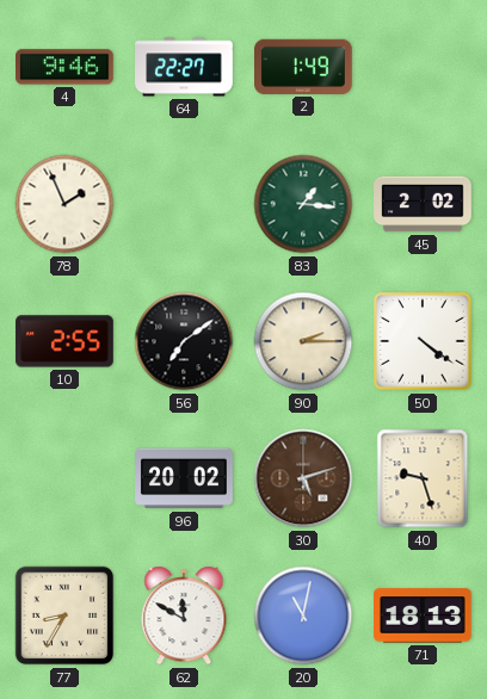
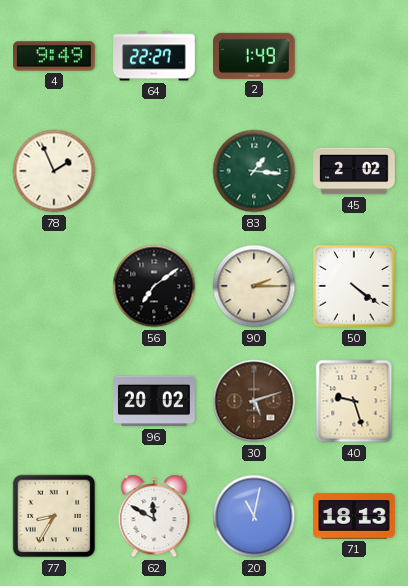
4: 9:46 -> 9:49 (55, 56)
10: 2:55 -> none (64, 341)
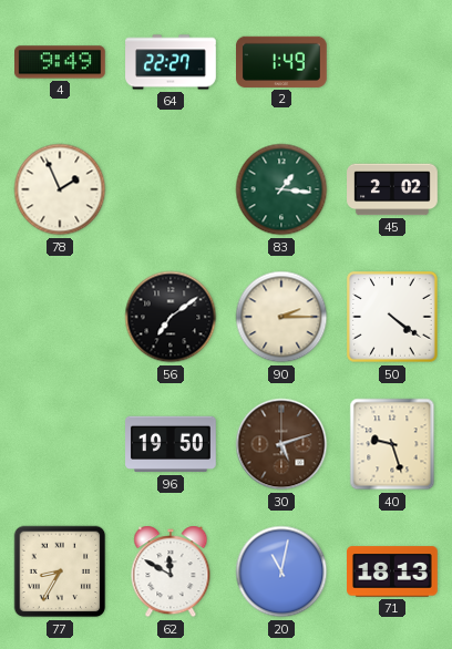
96: 20:02 -> 19:50 (172, 444)
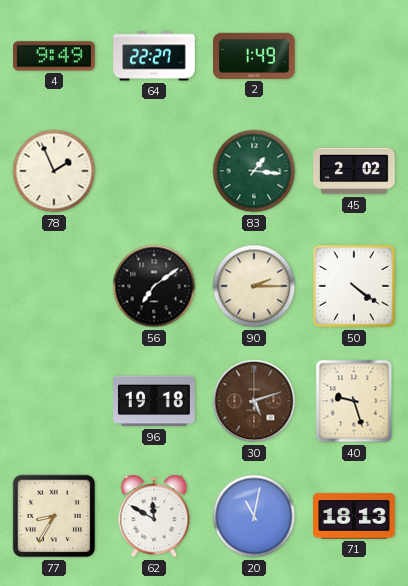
96: 19:50 -> 19:18 (155, 401)
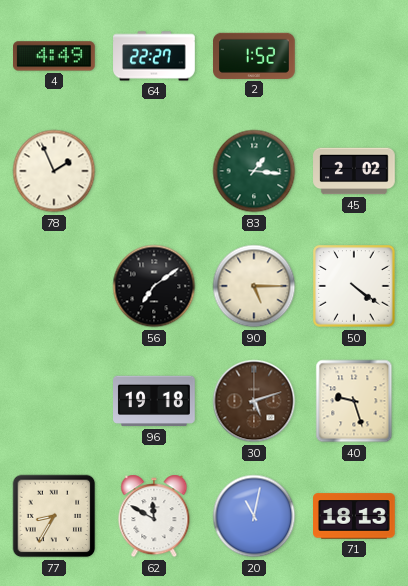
4: 9:49 -> 4:49 (55, 56)
2: 1:49 -> 1:52 (255, 56)
90: 2:15 -> 5:15 (254, 286)
